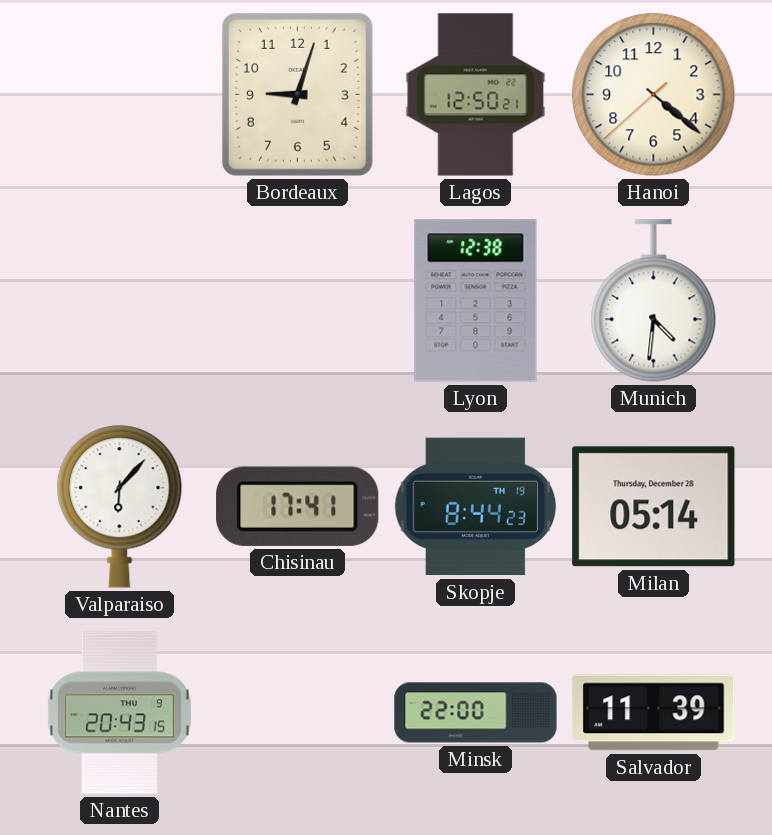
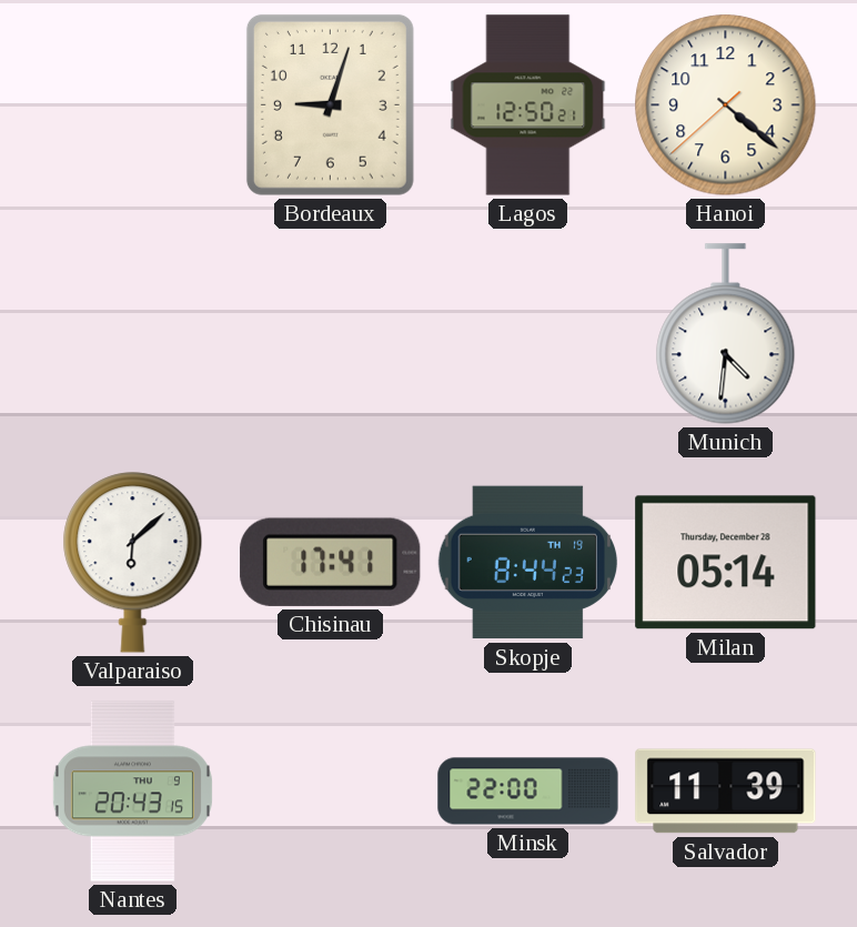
Lyon: 12:38 -> none (476, 301)
Valparaiso: 6:07 -> 6:08 (133, 563)
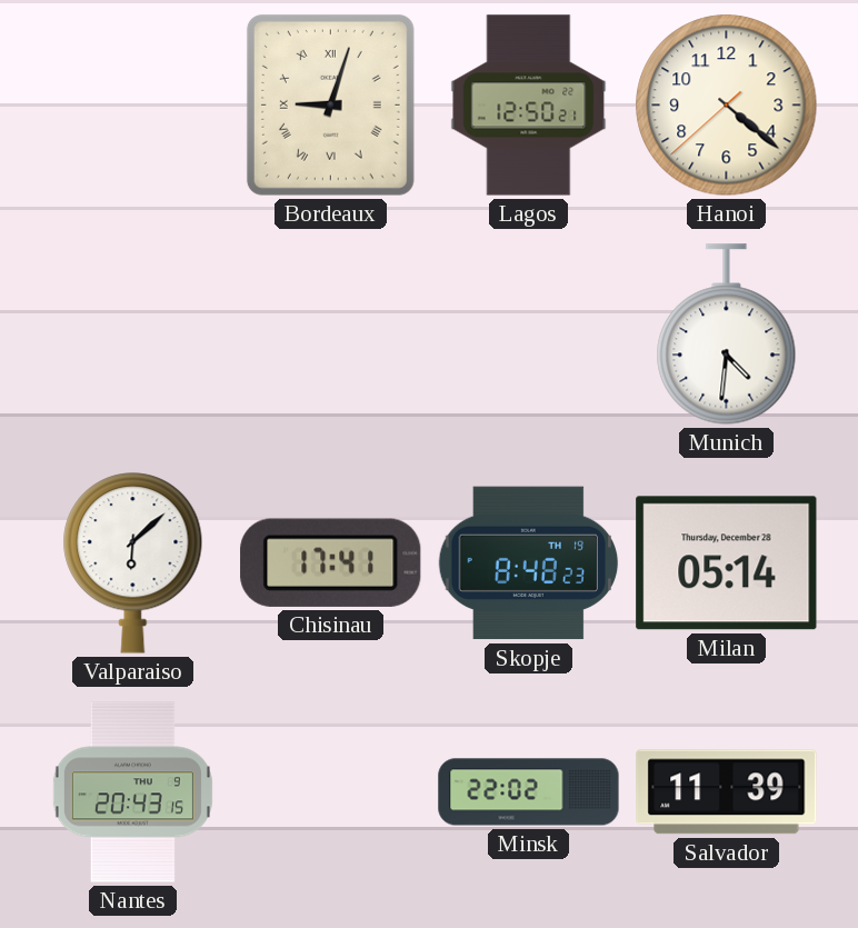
Bordeaux numerals: Arabic -> Roman (330, 104)
Skopje: 8:44 -> 8:48 (529, 563)
Minsk: 22:00 -> 22:02 (529, 792)
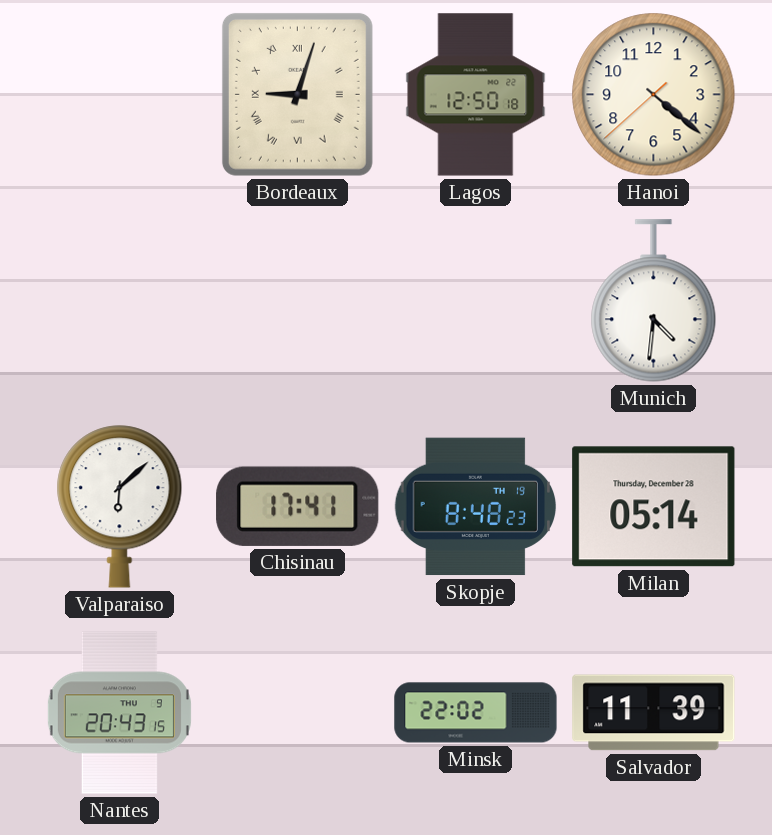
Lagos: 12:50:21 -> 12:50:18 (476, 95)
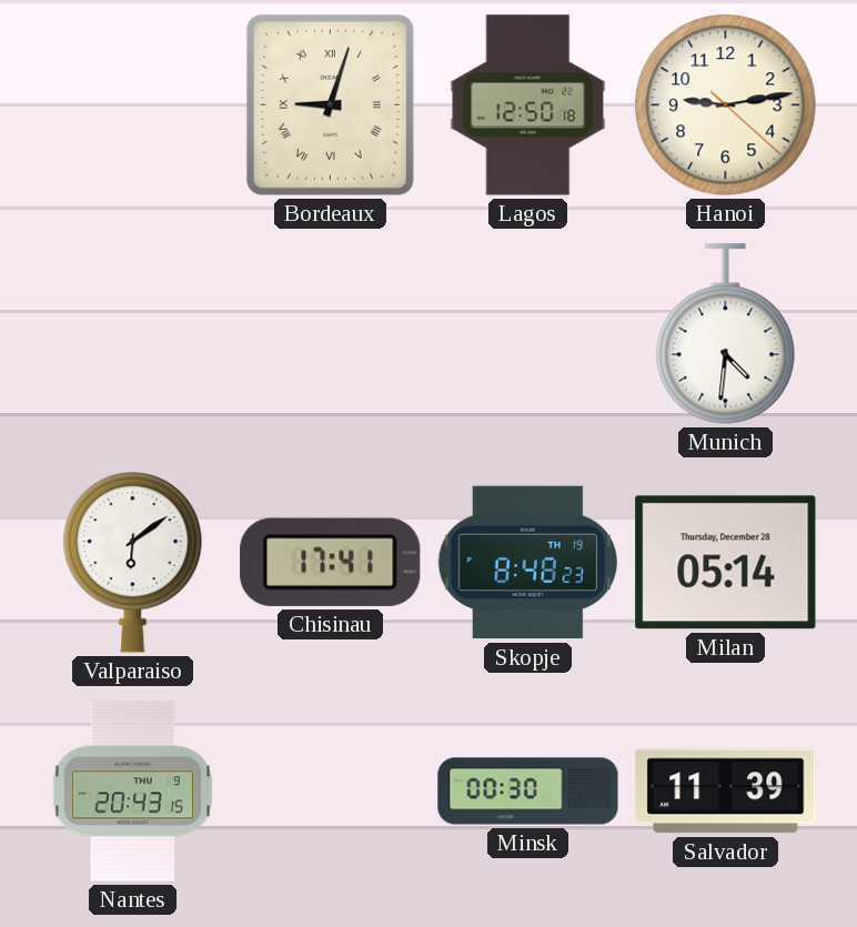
Hanoi: 4:21 -> 9:13 (726, 105)
Valparaiso: 6:08 -> 6:09 (133, 563)
Minsk: 22:02 -> 00:30 (528, 792)
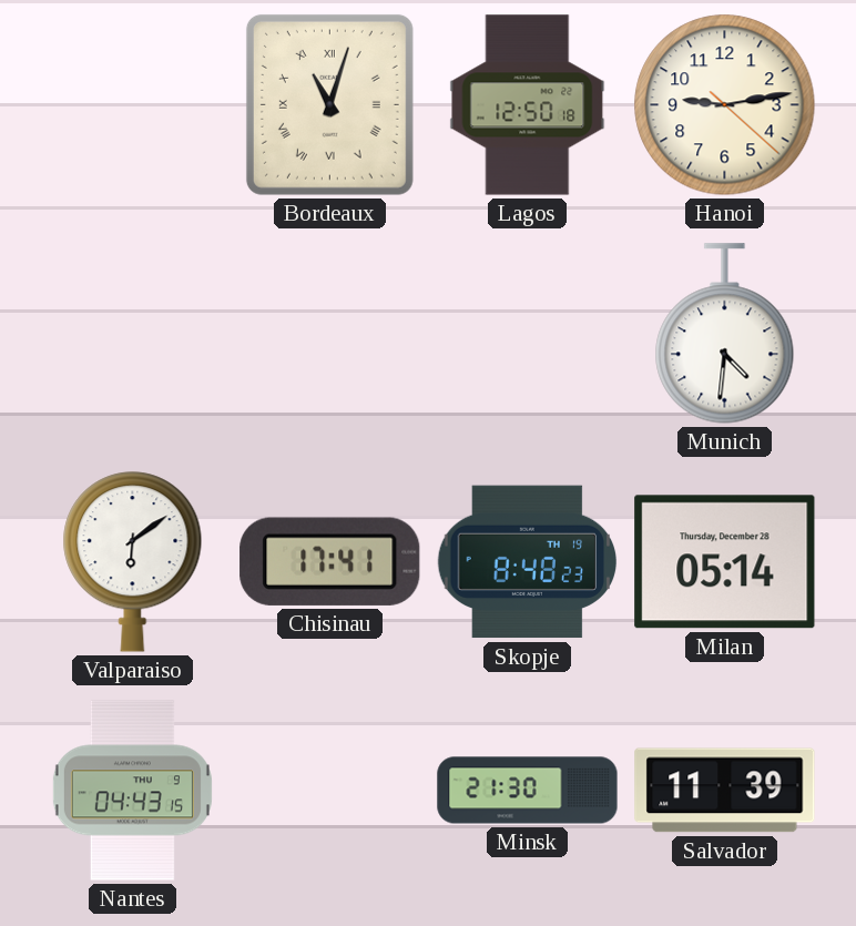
Bordeaux: 9:03 -> 11:03 (329, 104)
Nantes: 20:43 -> 04:43 (132, 791)
Minsk: 00:30 -> 21:30 (528, 791)
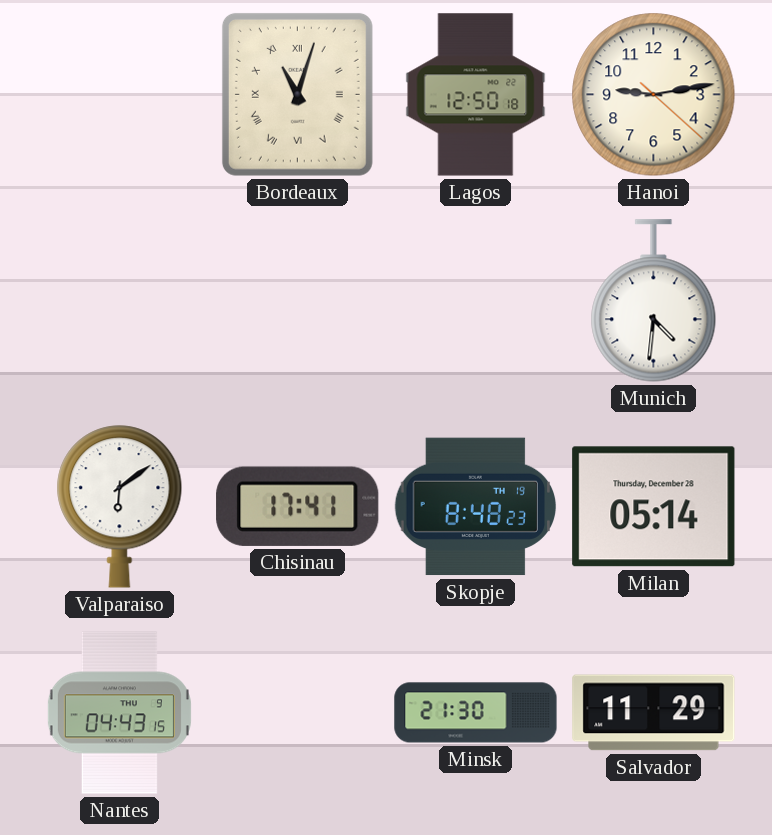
Salvador: 11:39 -> 11:29 (654, 713)
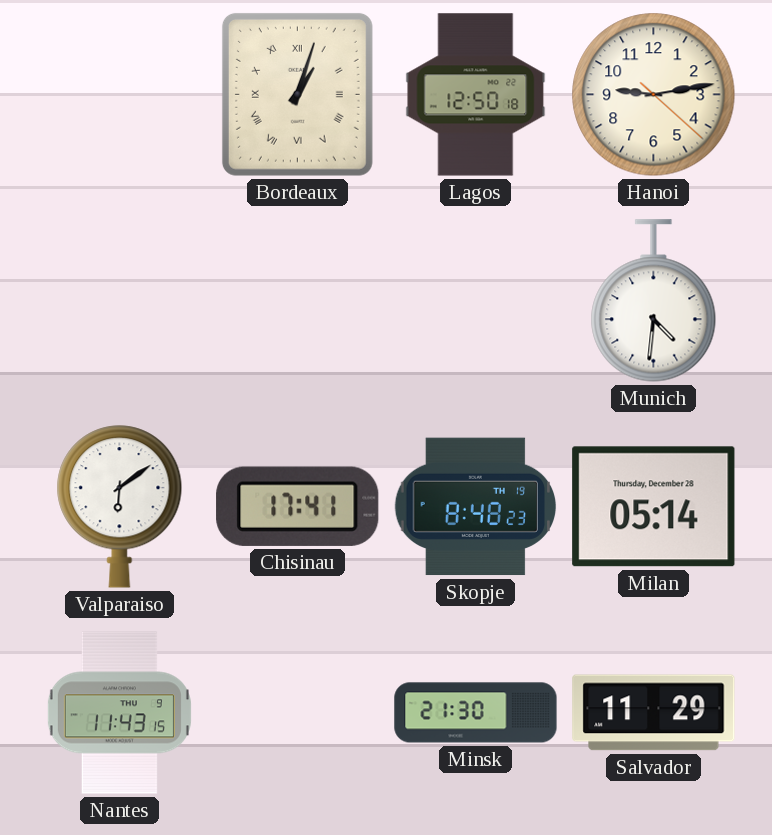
Bordeaux: 11:03 -> 1:03 (297, 94)
Nantes: 04:43 -> 11:43 (119, 713)
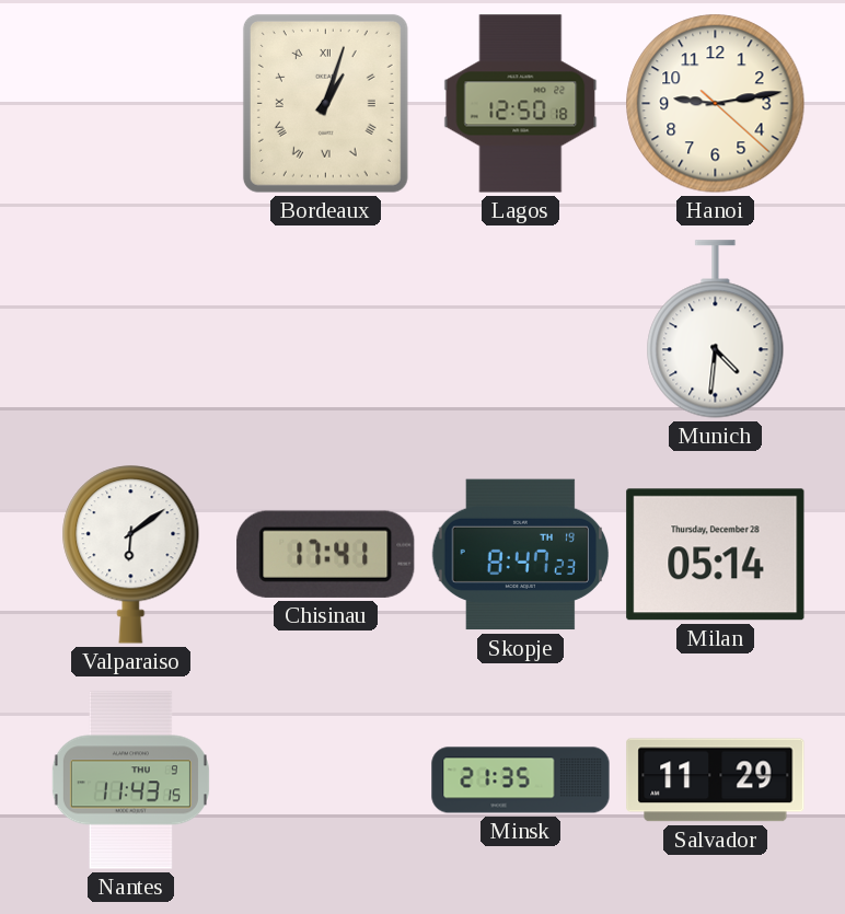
Skopje: 8:48 -> 8:47 (521, 555)
Minsk: 21:30 -> 21:35 (521, 780)
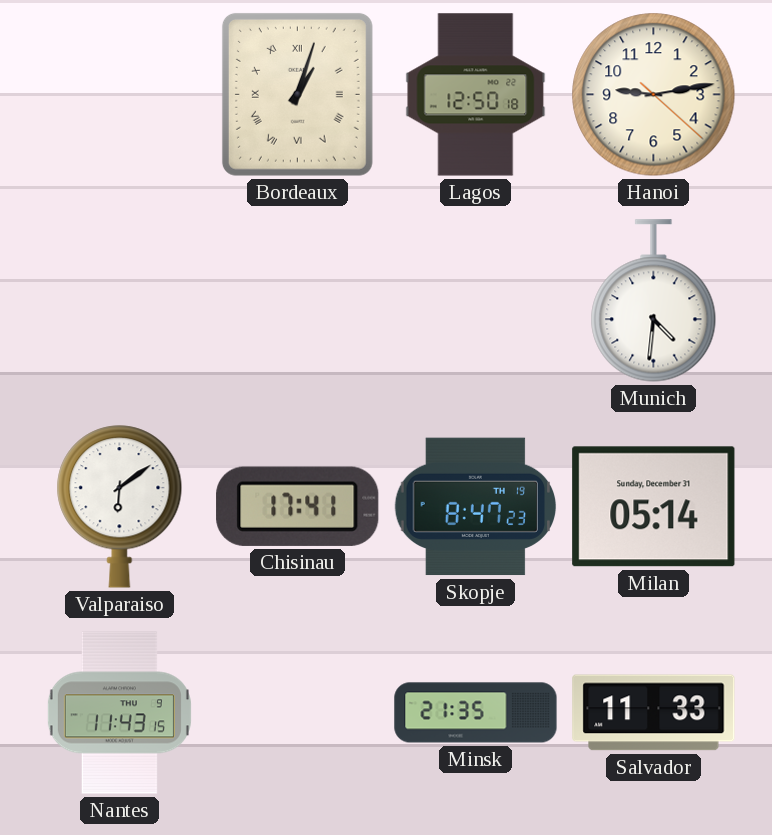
Milan date: Thursday, December 28 -> Sunday, December 31 (654, 507)
Salvador: 11:29 -> 11:33 (654, 713)
